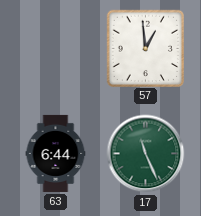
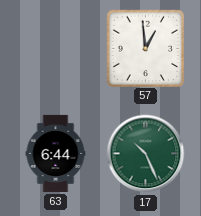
17: 11:26 -> 10:26 (146, 154)
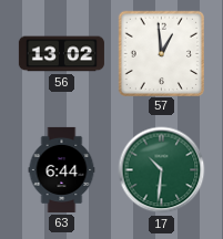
56: none -> 13:02 (61, 54)
17: 10:26 -> 10:31 (162, 170)
